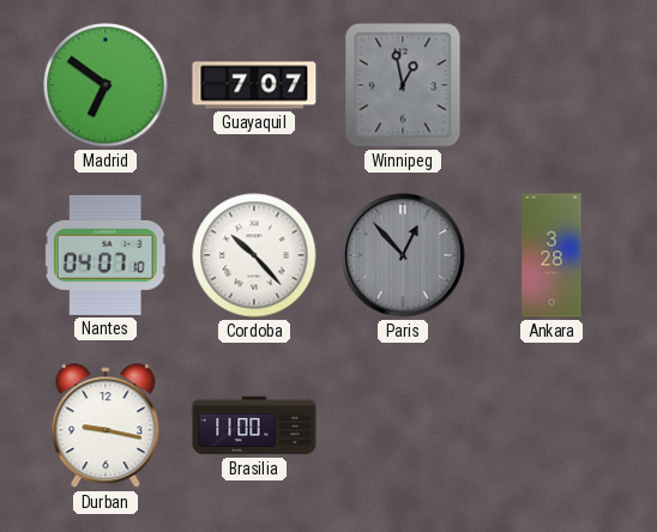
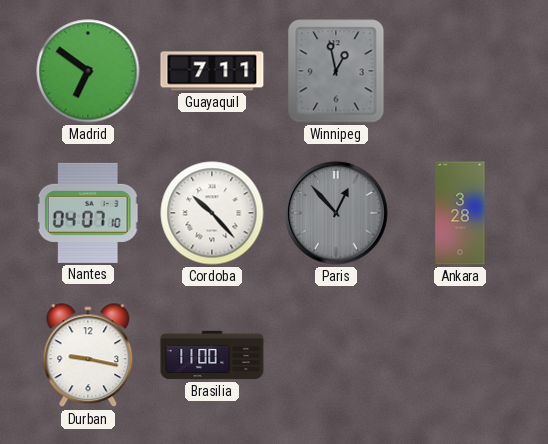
Guayaquil: 7:07 -> 7:11 (212, 71)
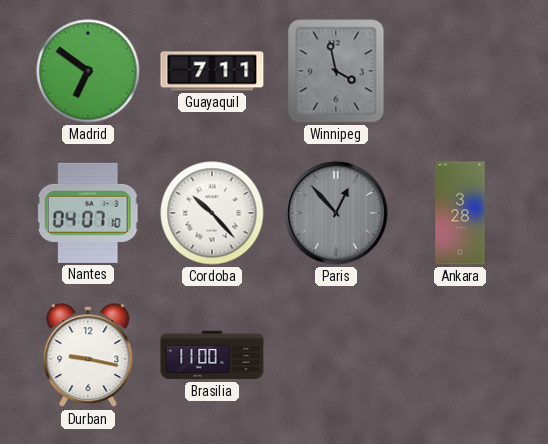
Winnipeg: 12:58 -> 3:58 (336, 71)
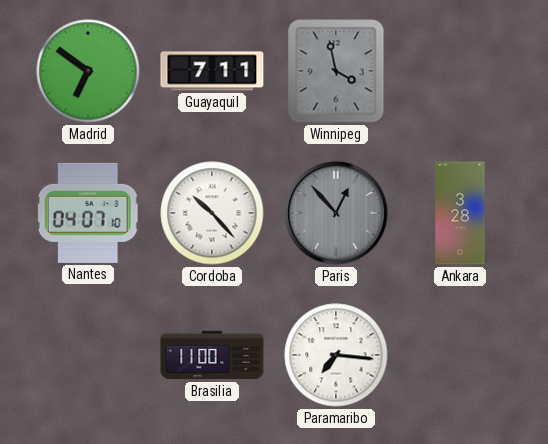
Durban: 9:17 -> none (88, 356)
Paramaribo: none -> 7:16 (336, 355)
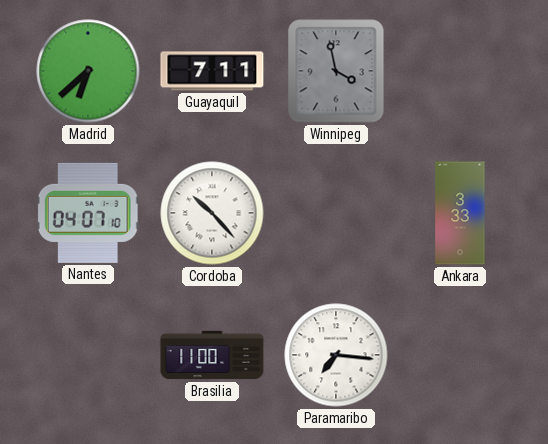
Madrid: 6:51 -> 6:38 (88, 71)
Paris: 12:53 -> none (336, 213)
Ankara: 3:28 -> 3:33 (460, 213)
